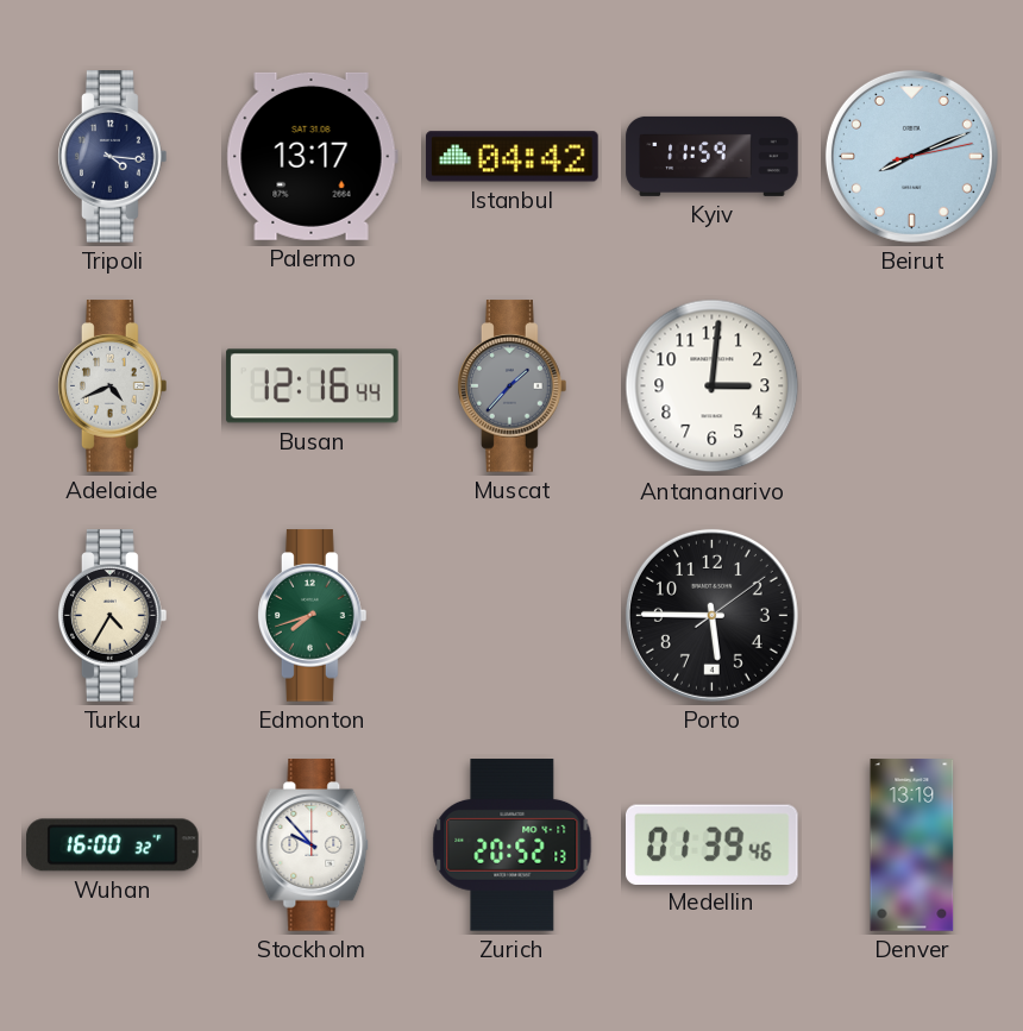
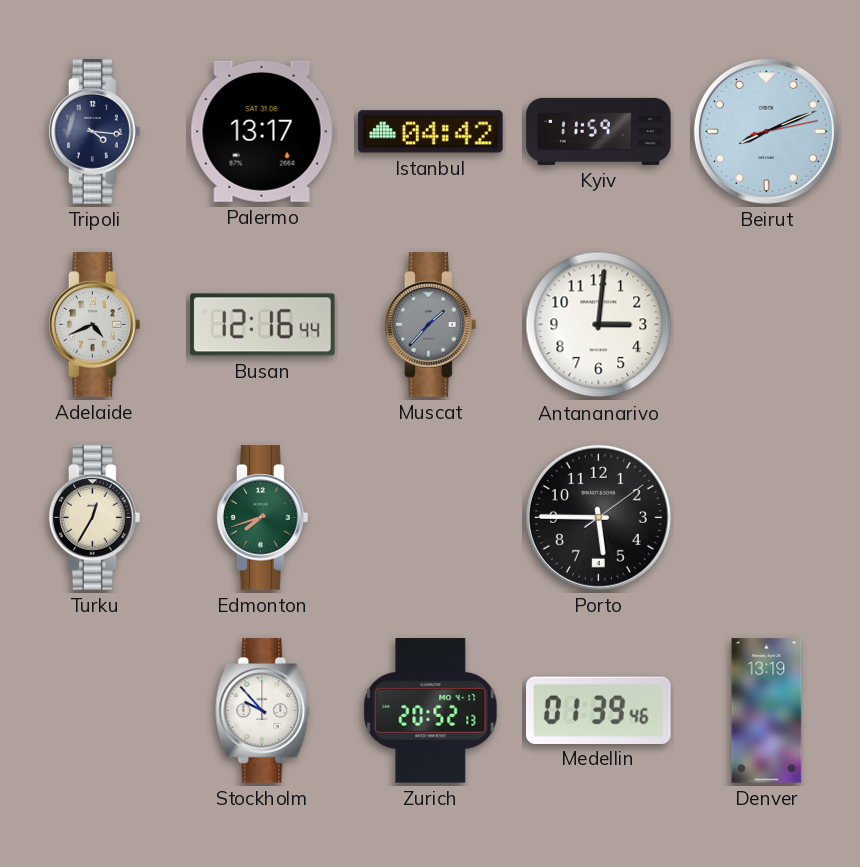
Turku: 4:35 -> 12:35 (95, 518)
Wuhan: 16:00 -> none (113, 845)
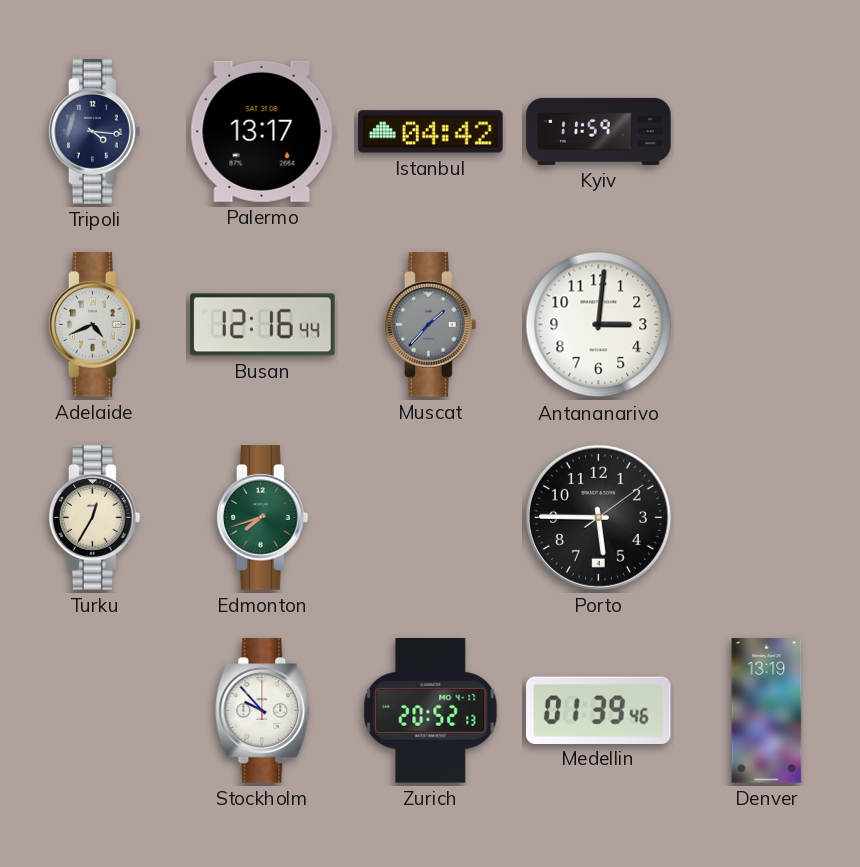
Beirut: 8:11 -> none (766, 131)
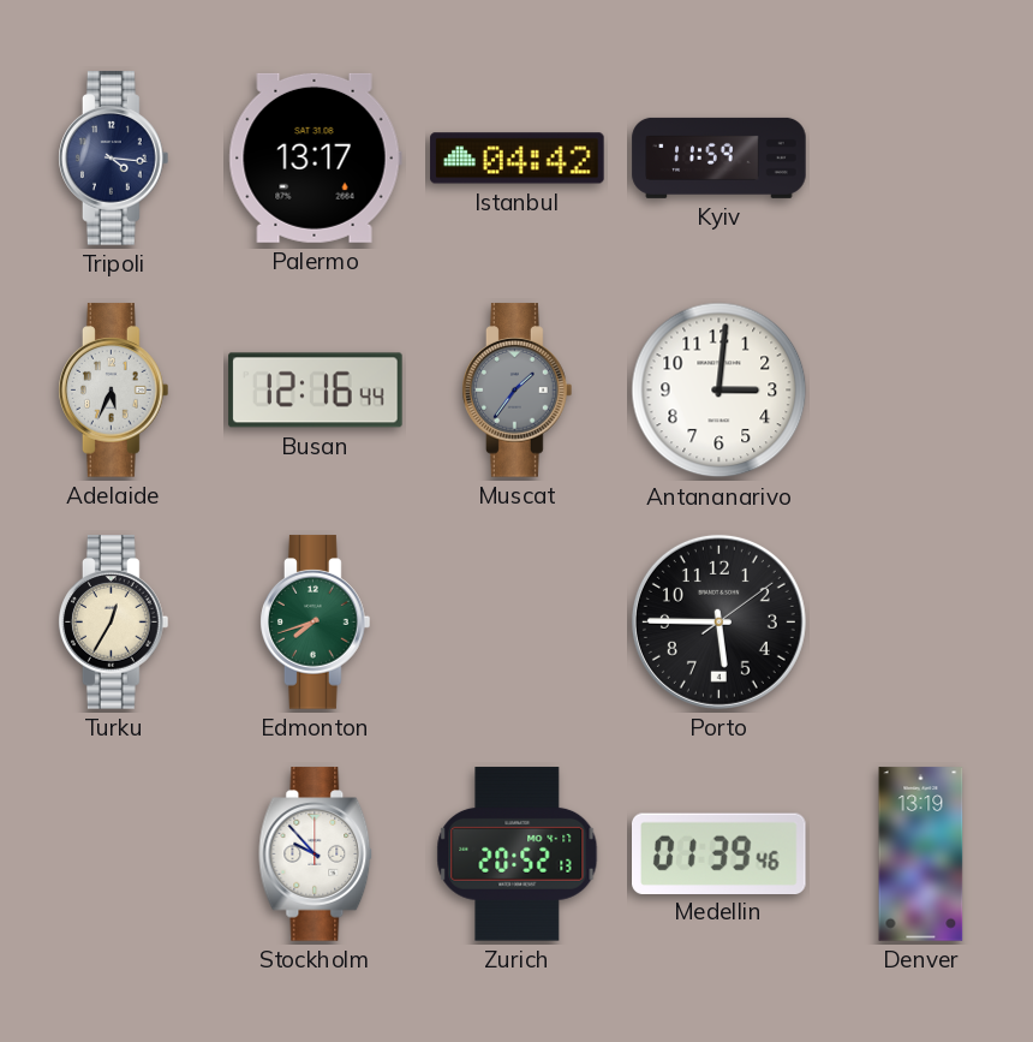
Adelaide: 4:41 -> 5:34 (114, 391)
Muscat: 1:37 -> 1:36 (518, 391)
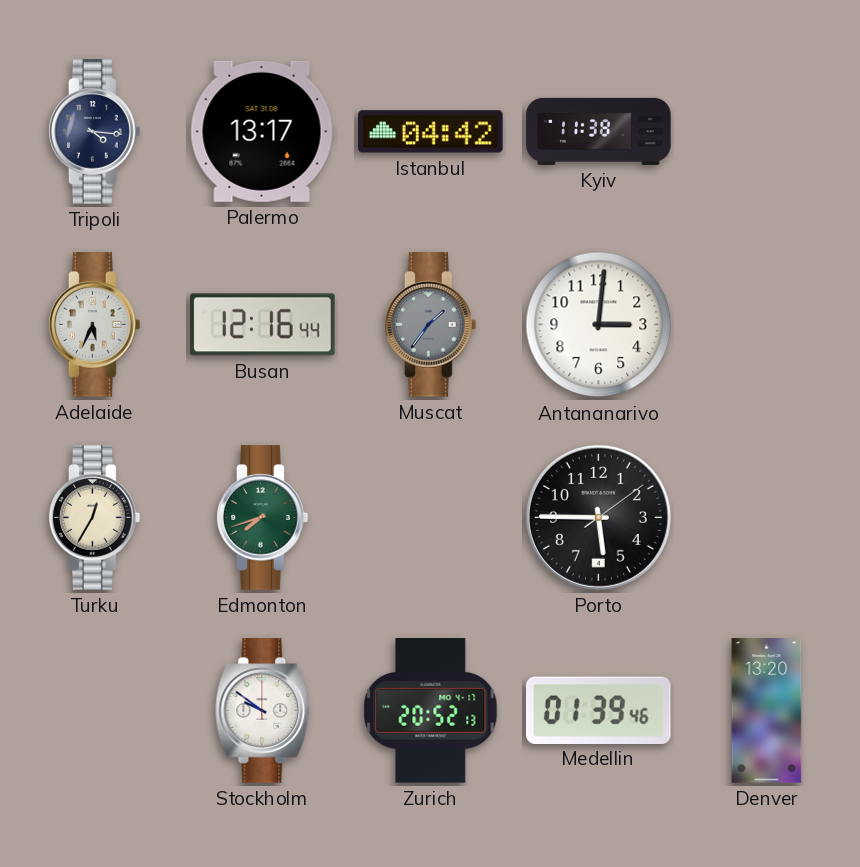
Kyiv: 11:59 -> 11:38 (599, 131)
Stockholm: 9:53 -> 9:51 (263, 711)
Denver: 13:19 -> 13:20 (767, 711)
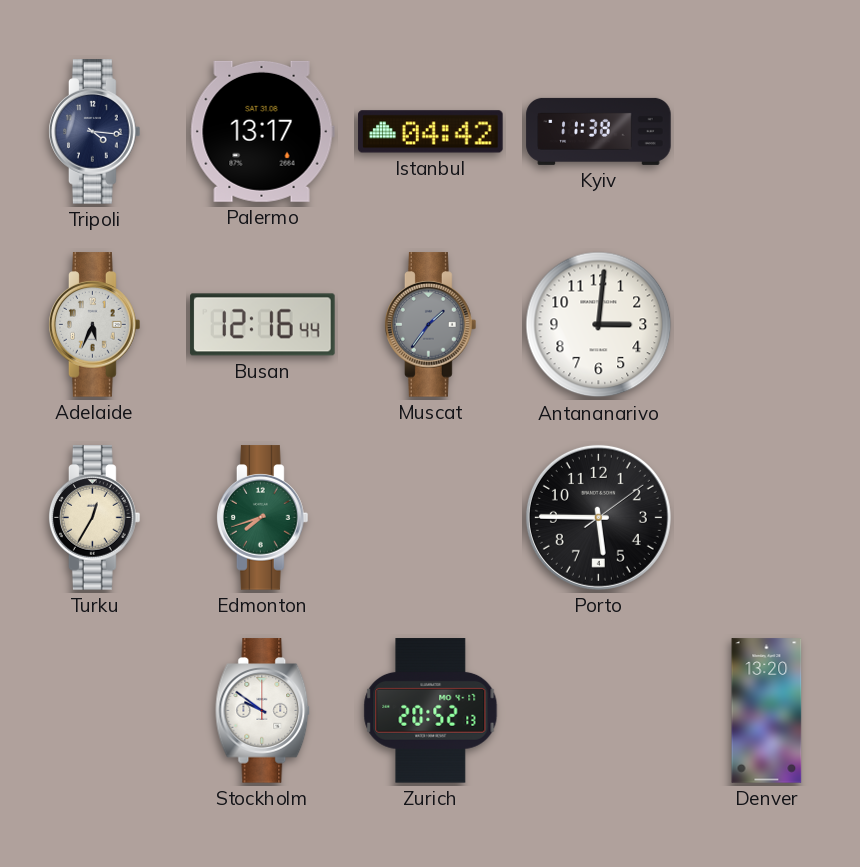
Medellin: 01:39 -> none (599, 710)
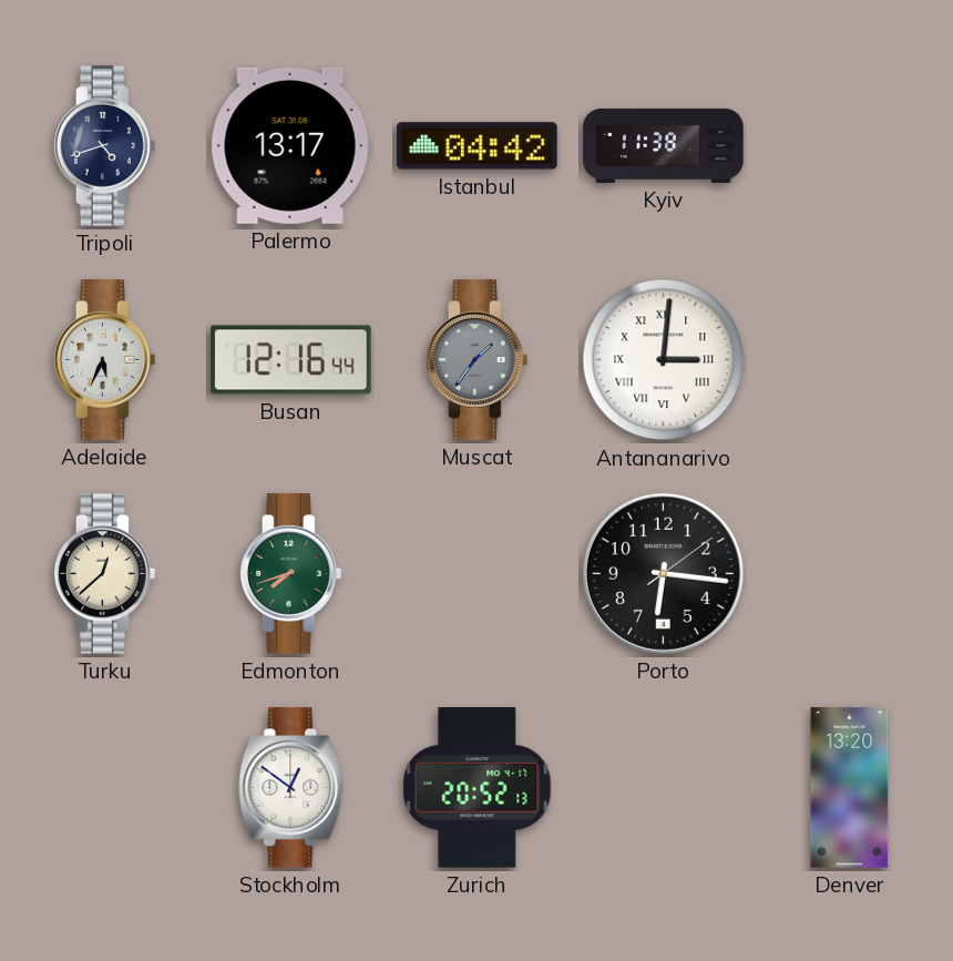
Tripoli: 4:16 -> 4:42 (105, 146)
Antananarivo numerals: Arabic -> Roman (664, 360)
Turku: 12:35 -> 12:38 (105, 574)
Porto: 5:45 -> 6:16 (663, 573)
Stockholm: 9:51 -> 12:51 (291, 788)
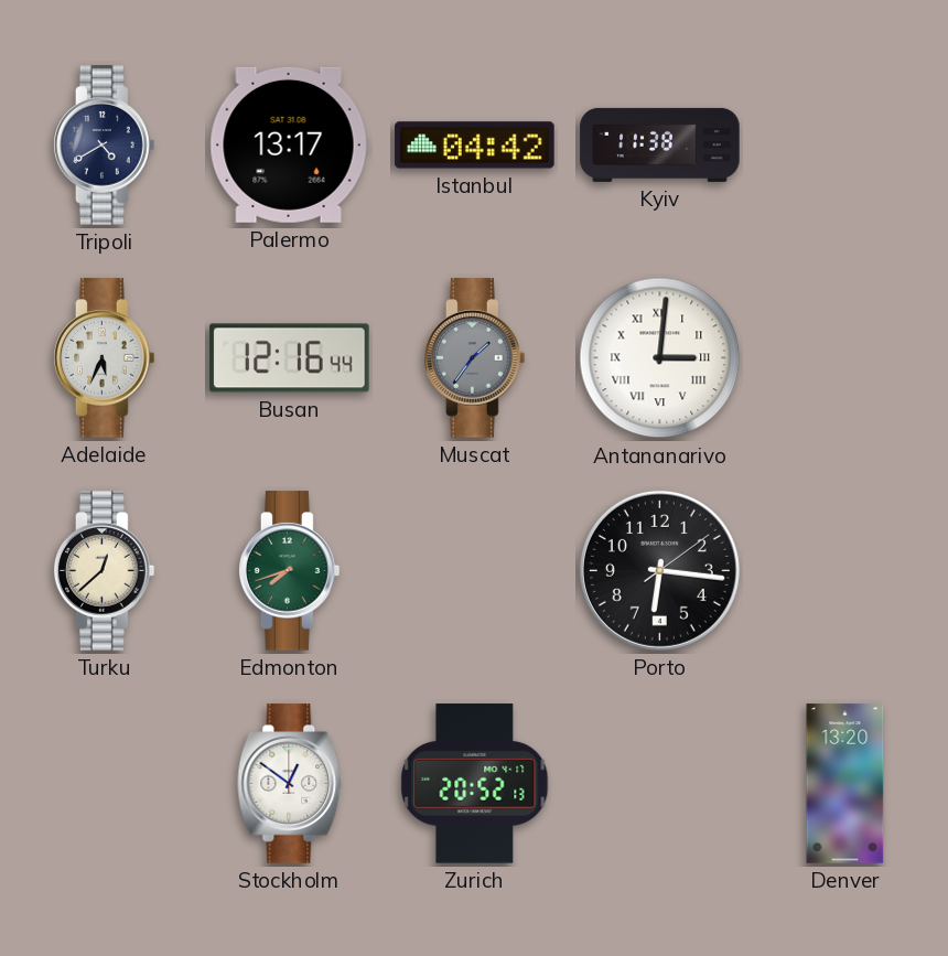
Tripoli: 4:42 -> 4:40 (105, 146)
